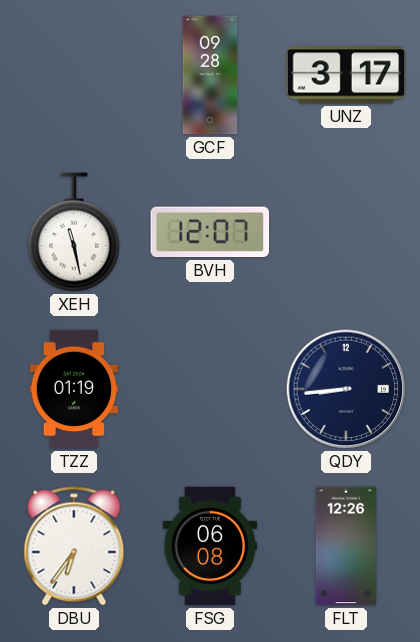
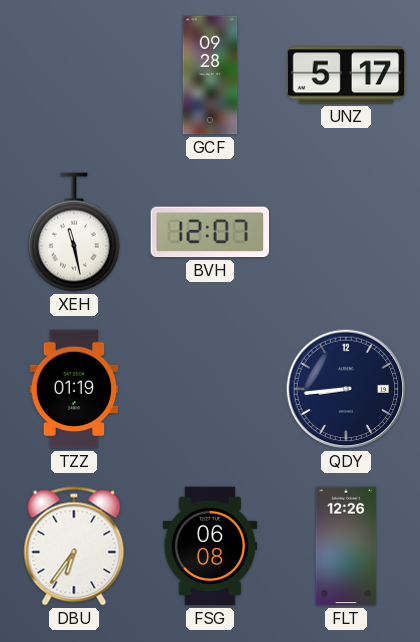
UNZ: 3:17 -> 5:17 (346, 75)
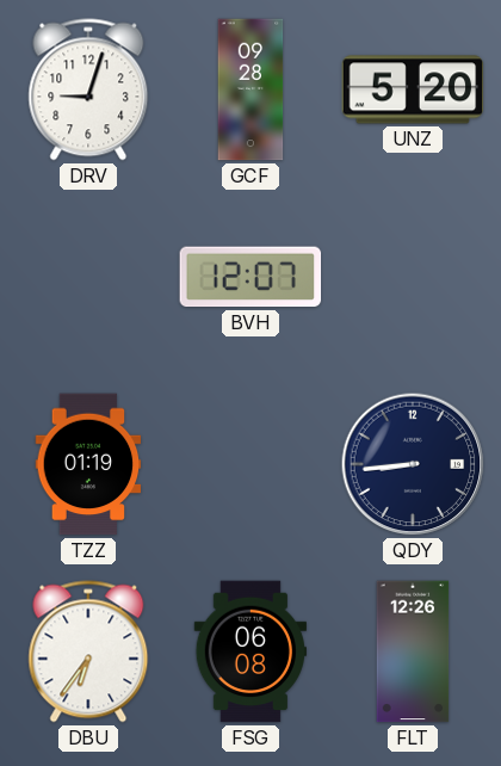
DRV: none -> 9:03 (88, 89)
UNZ: 5:17 -> 5:20 (413, 89)
XEH: 11:28 -> none (74, 232)
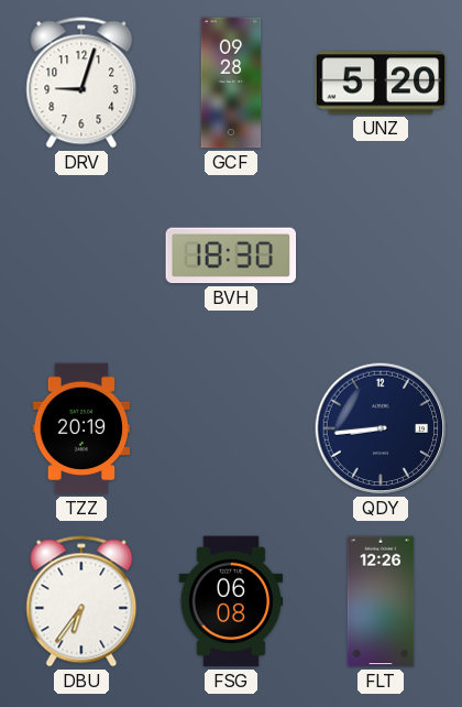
BVH: 12:07 -> 18:30 (231, 255)
TZZ: 01:19 -> 20:19 (81, 428)
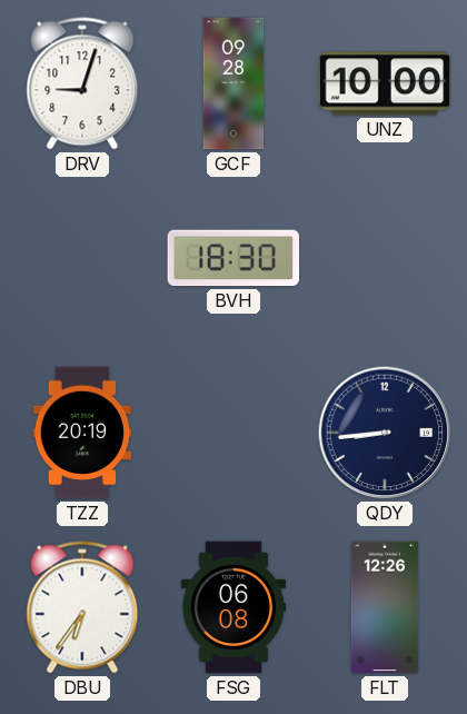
UNZ: 5:20 -> 10:00 (385, 83)
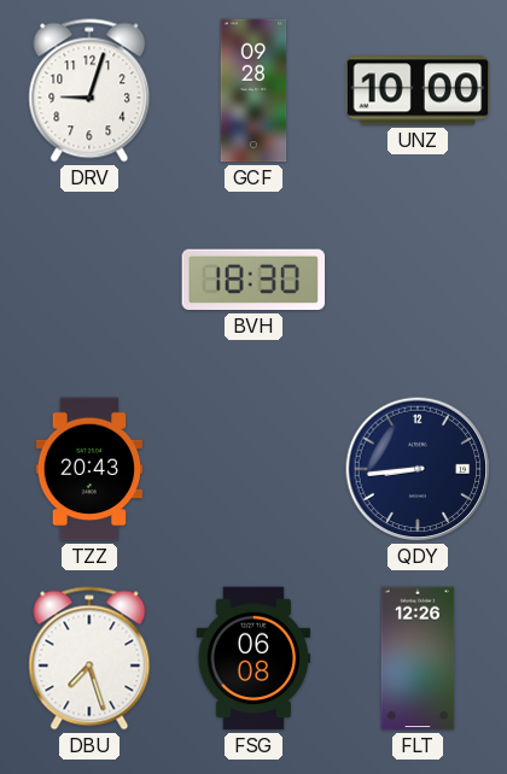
TZZ: 20:19 -> 20:43 (89, 469)
DBU: 6:36 -> 7:27 (89, 658)
